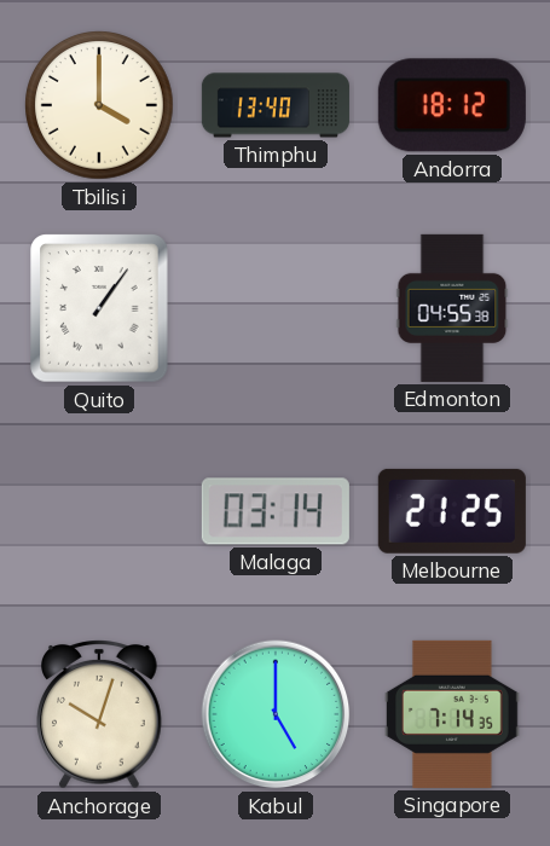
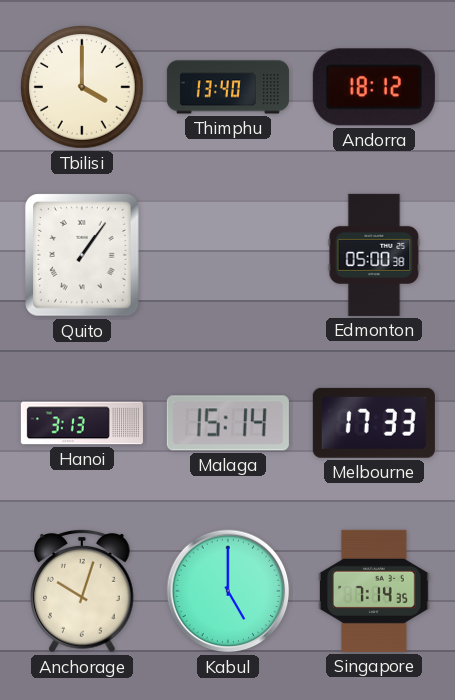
Edmonton: 04:55 -> 05:00 (374, 255)
Hanoi: none -> 3:13 (82, 423)
Malaga: 03:14 -> 15:14 (228, 423)
Melbourne: 21:25 -> 17:33 (374, 423)
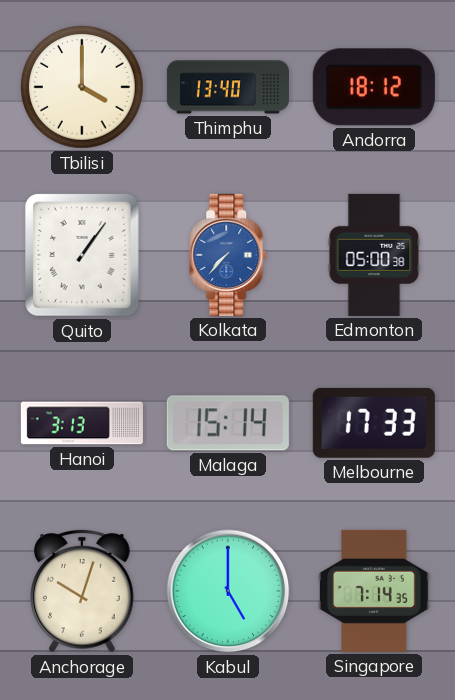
Kolkata: none -> 7:37 (229, 255)
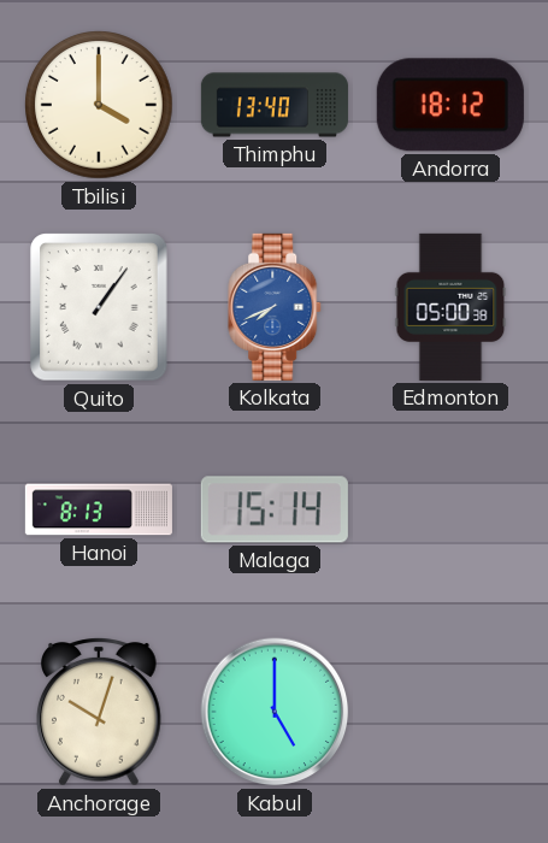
Kolkata: 7:37 -> 7:41 (276, 307)
Hanoi: 3:13 -> 8:13 (99, 509)
Melbourne: 17:33 -> none (374, 423)
Singapore: 7:14 -> none (374, 591)
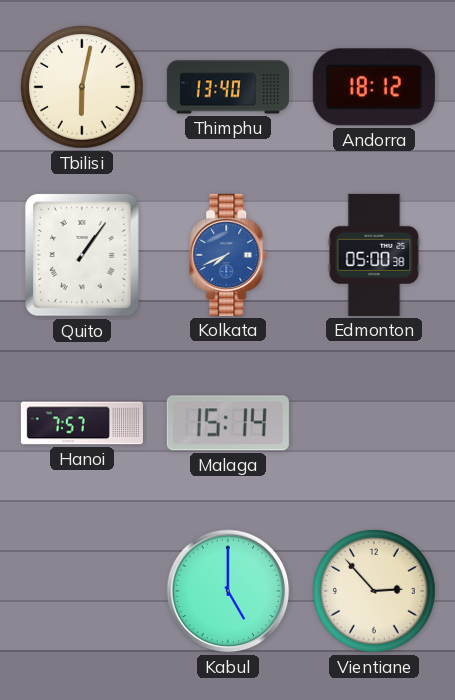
Tbilisi: 4:00 -> 6:02 (82, 87)
Hanoi: 8:13 -> 7:57 (82, 423)
Anchorage: 10:03 -> none (100, 713)
Vientiane: none -> 2:53 (374, 591)
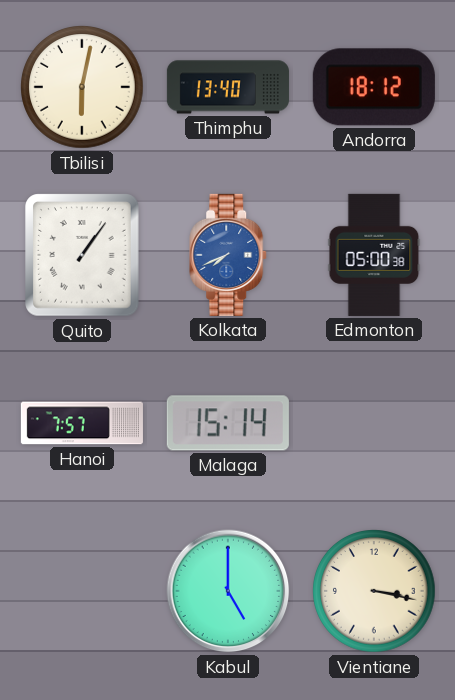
Vientiane: 2:53 -> 3:17 (374, 591)
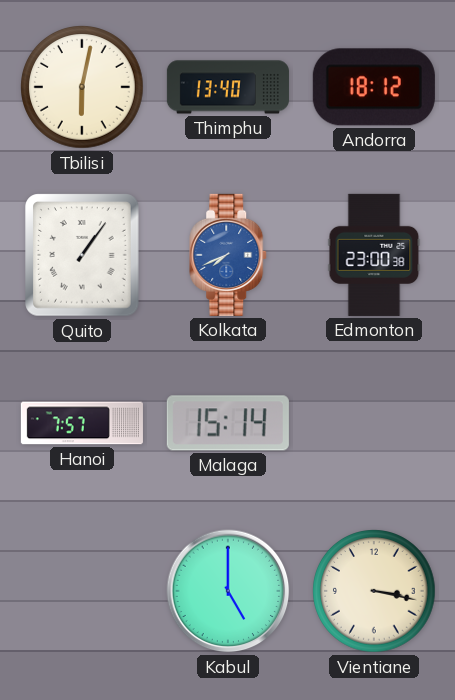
Edmonton: 05:00 -> 23:00 (374, 255)
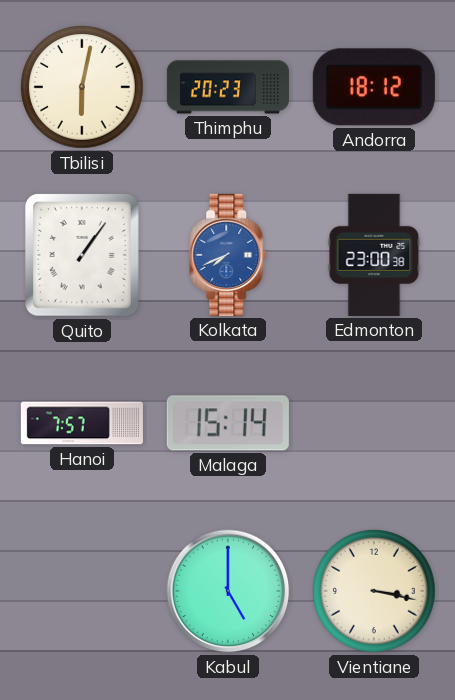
Thimphu: 13:40 -> 20:23 (228, 87)
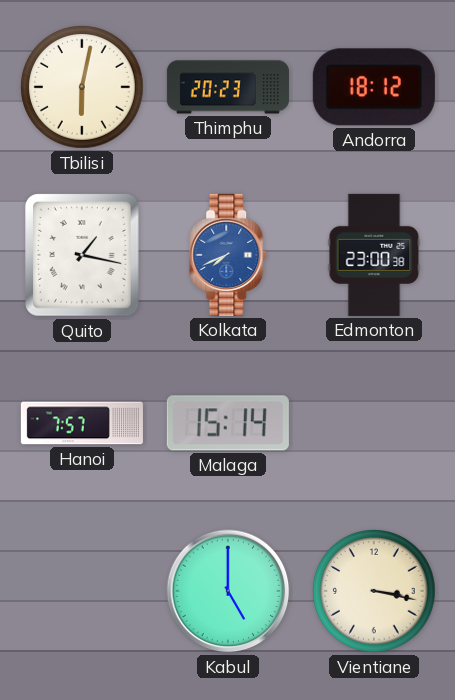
Quito: 1:06 -> 1:17 (82, 255)
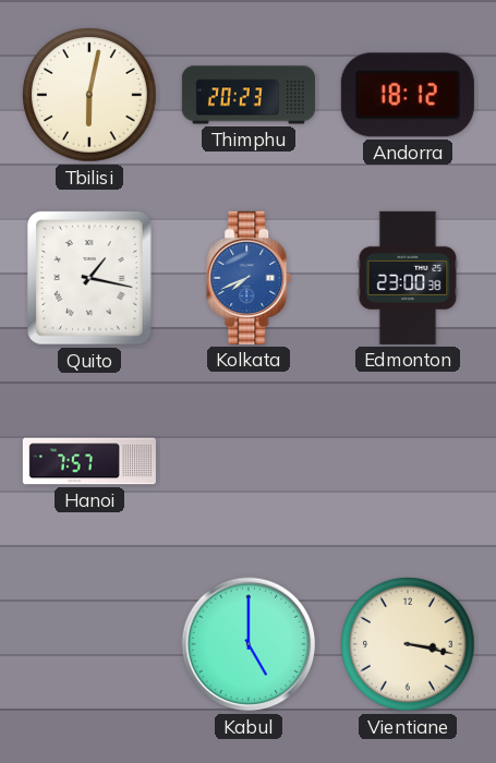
Malaga: 15:14 -> none (228, 423)
